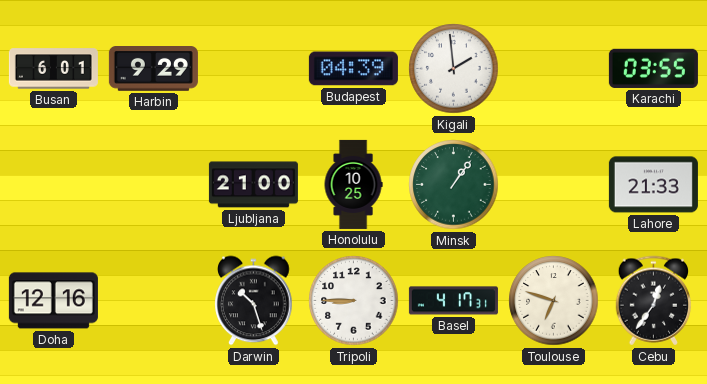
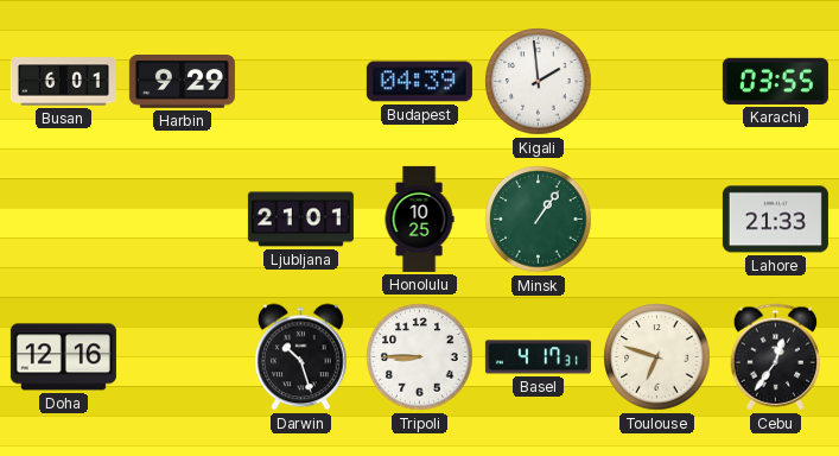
Ljubljana: 21:00 -> 21:01 (300, 220)
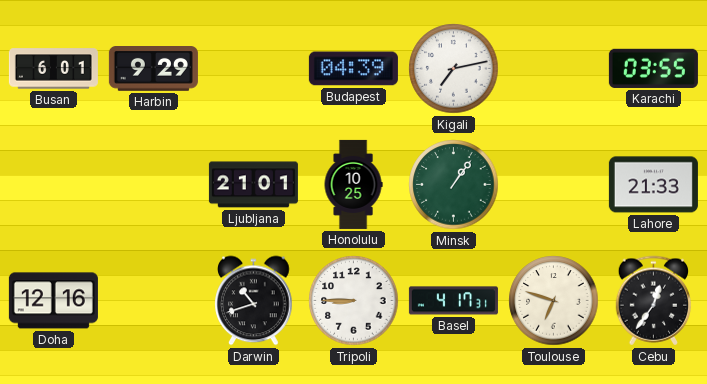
Kigali: 1:59 -> 7:13 (454, 69)
Darwin: 10:27 -> 10:42 (254, 301)
